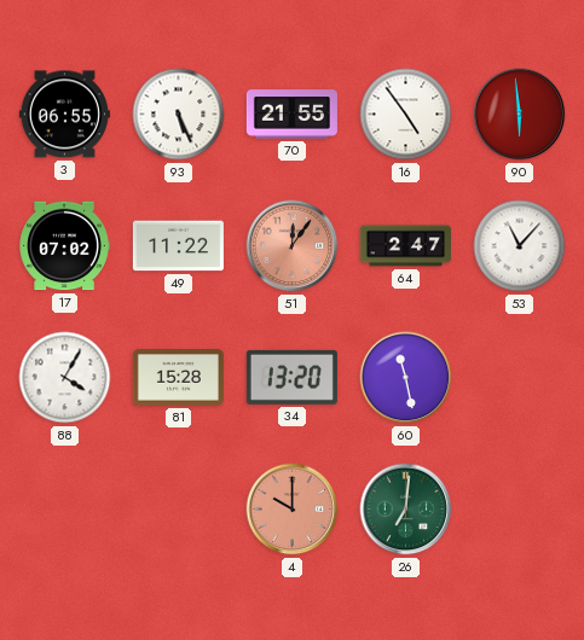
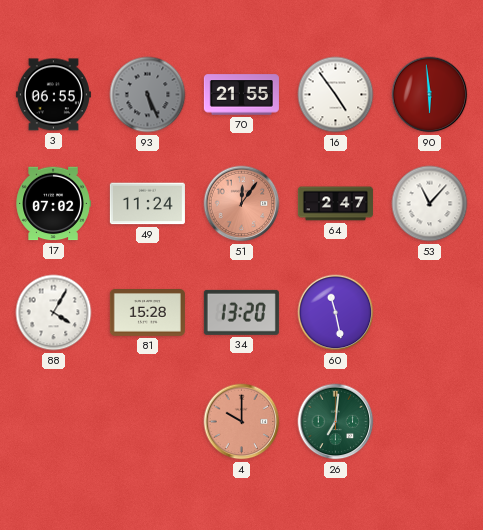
93 dial: white -> grey (148, 95)
49: 11:22 -> 11:24 (147, 204)
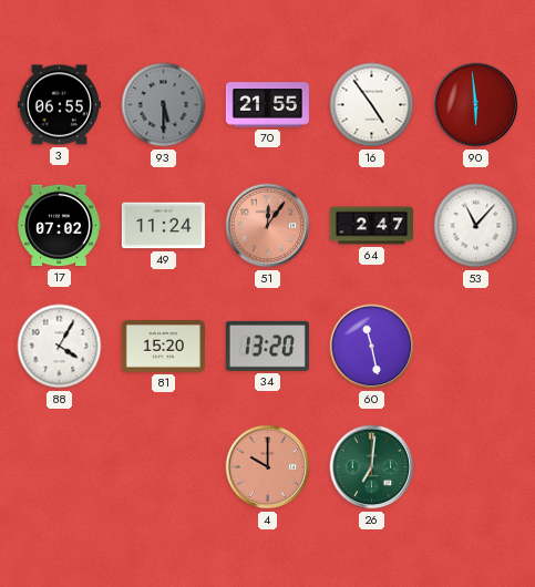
93: 5:26 -> 5:30 (164, 105)
81: 15:28 -> 15:20 (163, 347)
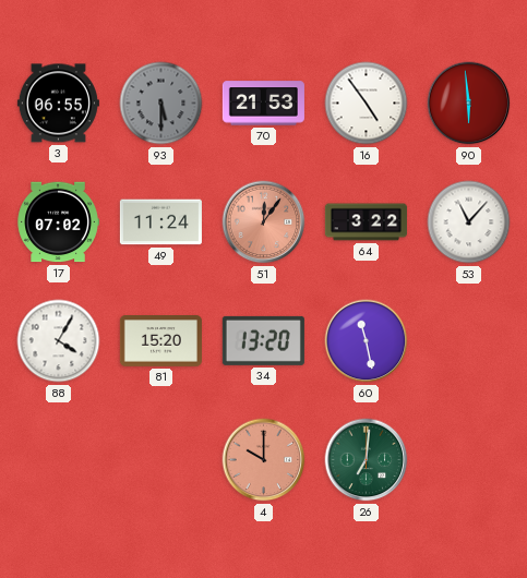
70: 21:55 -> 21:53 (263, 104)
64: 2:47 -> 3:22 (366, 222)
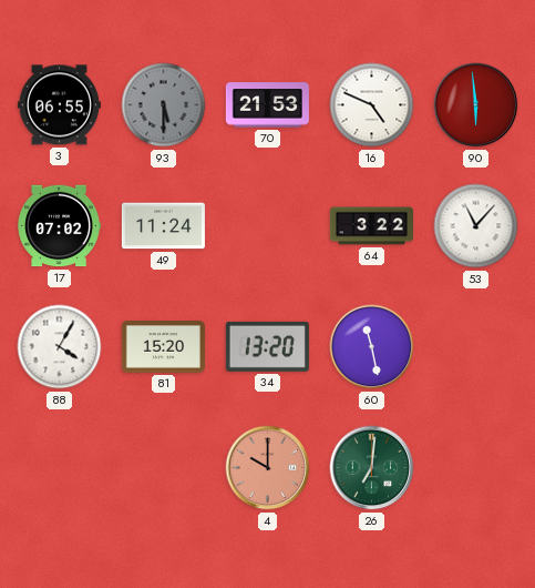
16: 4:54 -> 4:49 (372, 105)
51: 12:06 -> none (264, 222)
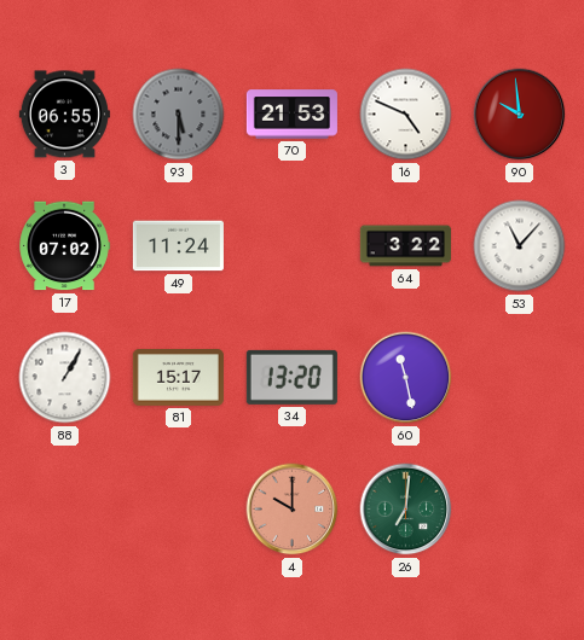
90: 5:59 -> 9:59 (520, 115)
88: 4:05 -> 1:05 (65, 378)
81: 15:20 -> 15:17 (178, 378)
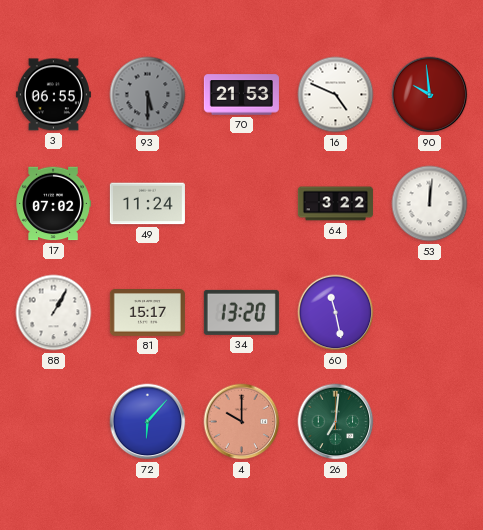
53: 11:07 -> 12:01 (430, 204)
72: none -> 6:07 (148, 422)
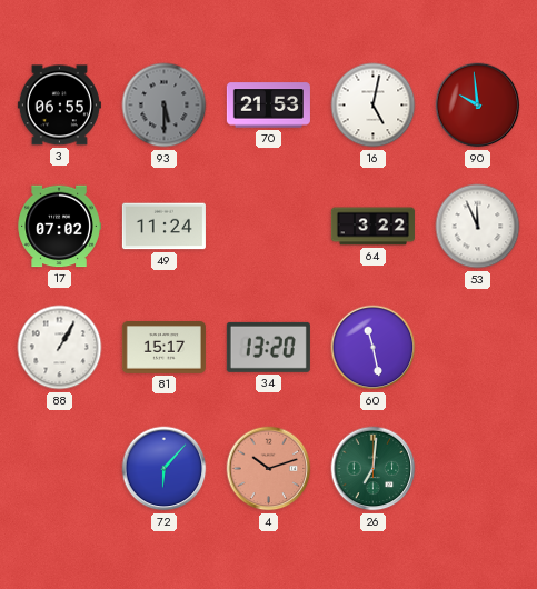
16: 4:49 -> 5:02 (374, 106)
53: 12:01 -> 11:56 (478, 227)
4: 10:00 -> 10:12 (269, 469)
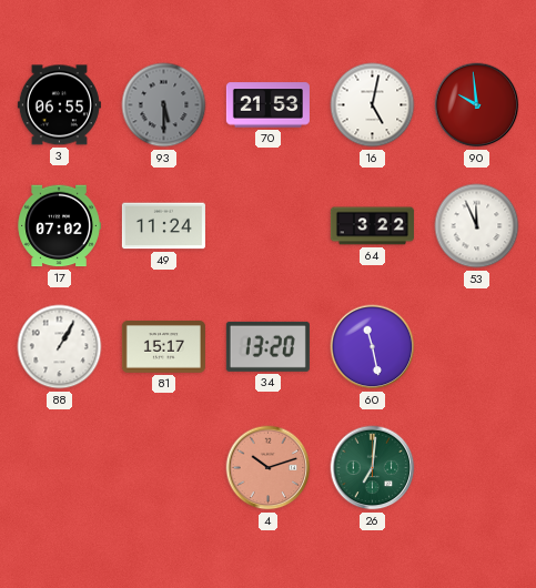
72: 6:07 -> none (165, 469)
